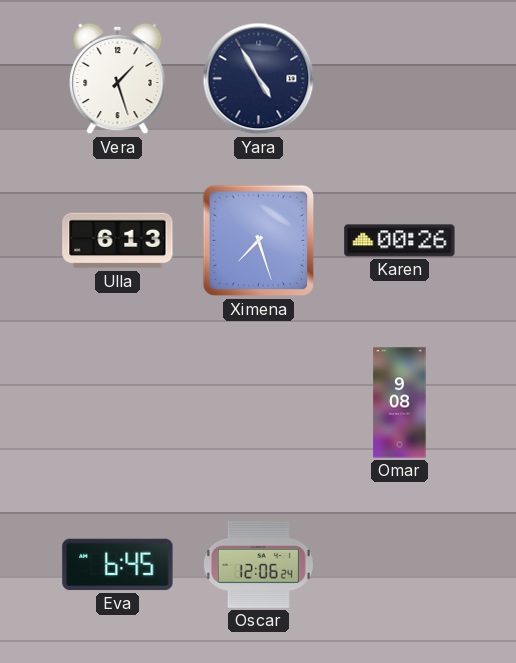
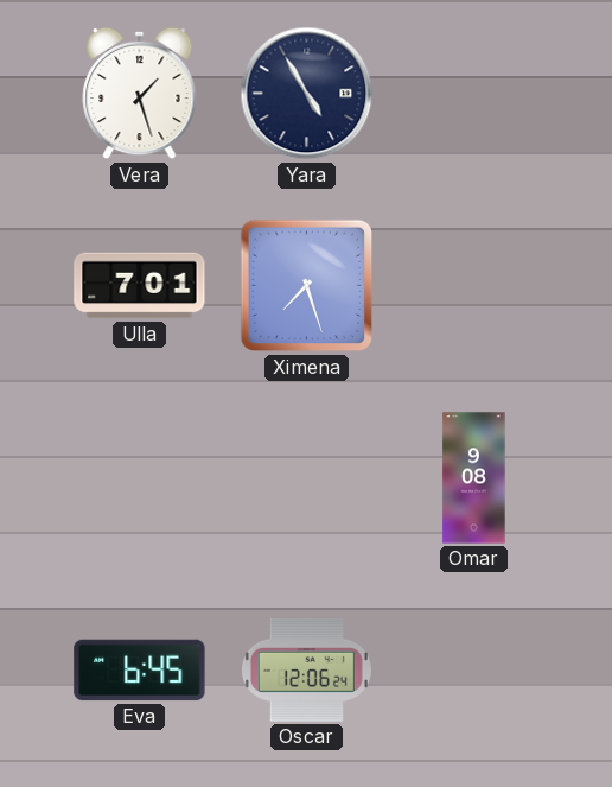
Ulla: 6:13 -> 7:01 (140, 286)
Karen: 00:26 -> none (400, 241)
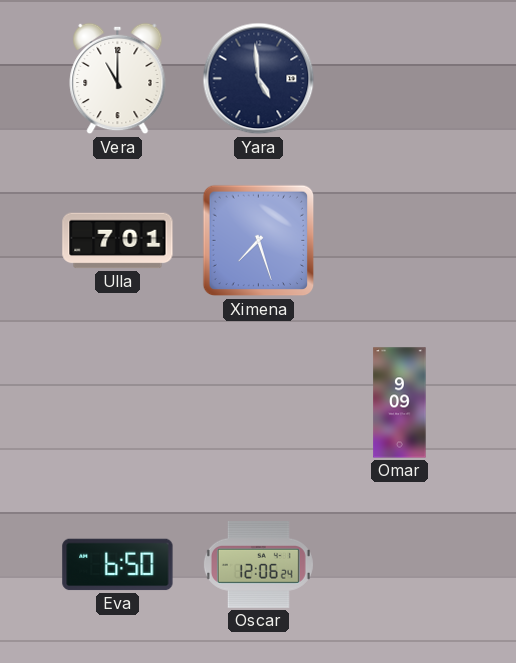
Vera: 1:27 -> 11:00 (118, 79)
Yara: 4:55 -> 4:59 (259, 79)
Omar: 9:08 -> 9:09 (400, 403)
Eva: 6:45 -> 6:50 (118, 565)
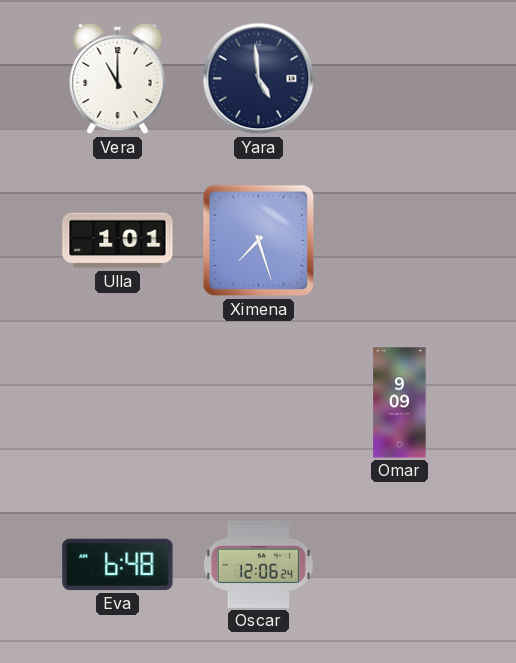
Ulla: 7:01 -> 1:01 (118, 241)
Eva: 6:50 -> 6:48 (118, 565)
